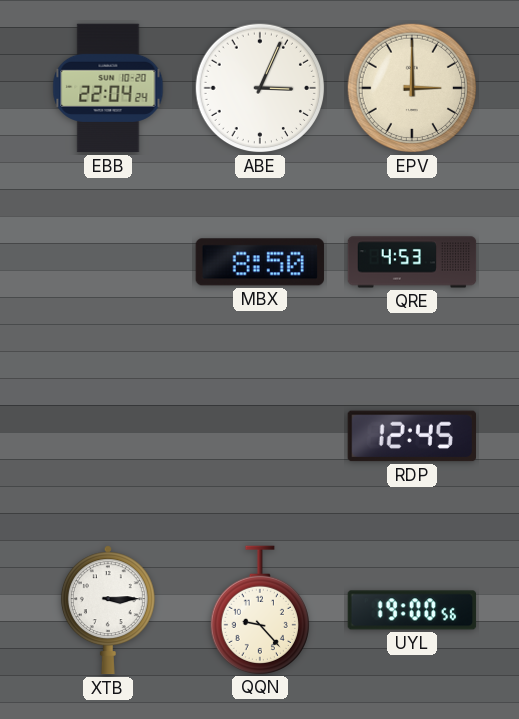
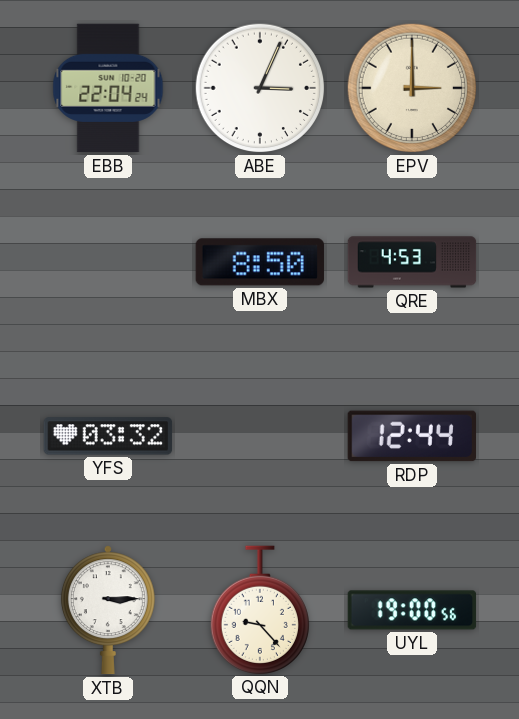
YFS: none -> 03:32 (108, 436)
RDP: 12:45 -> 12:44 (412, 436)
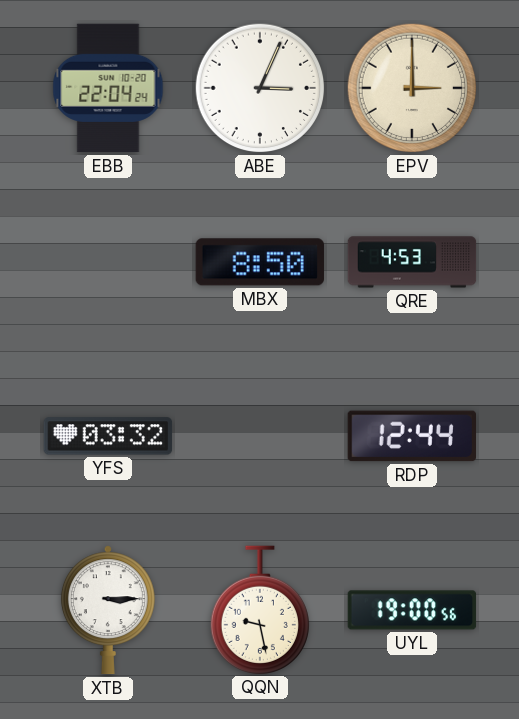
QQN: 9:23 -> 9:28 (259, 610)
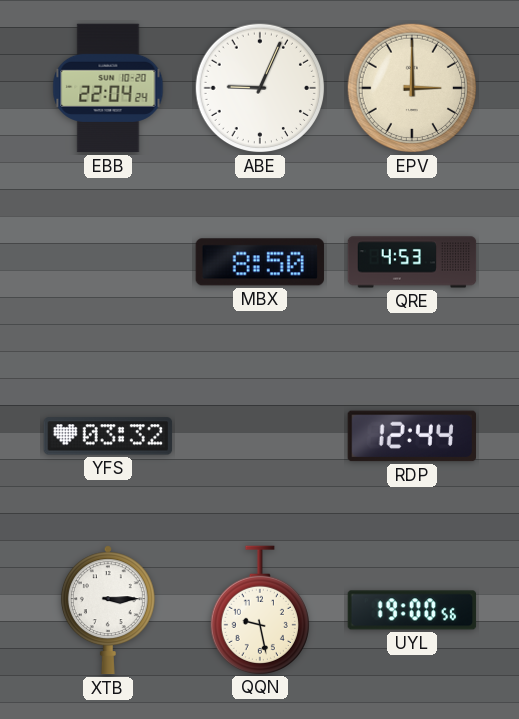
ABE: 3:04 -> 9:04 (260, 88)
